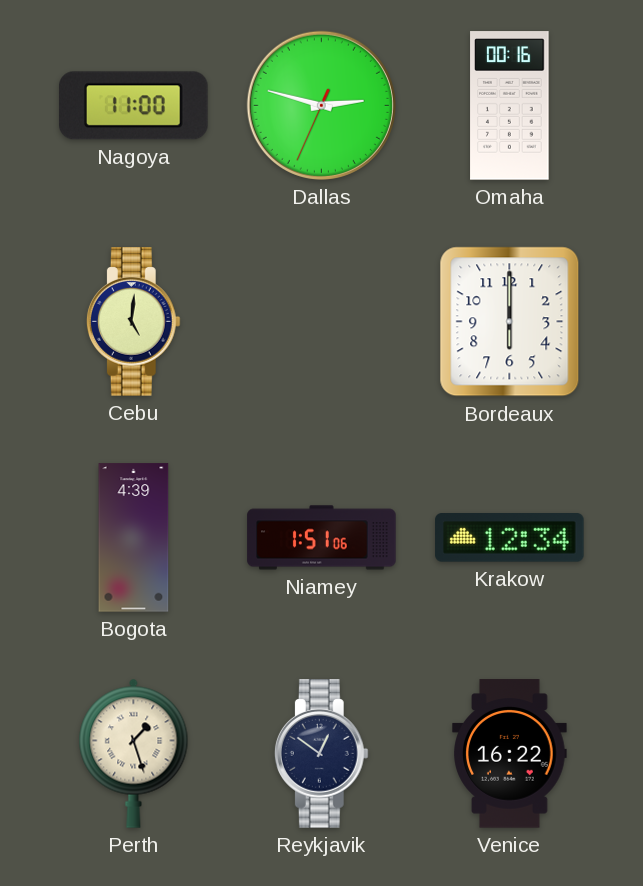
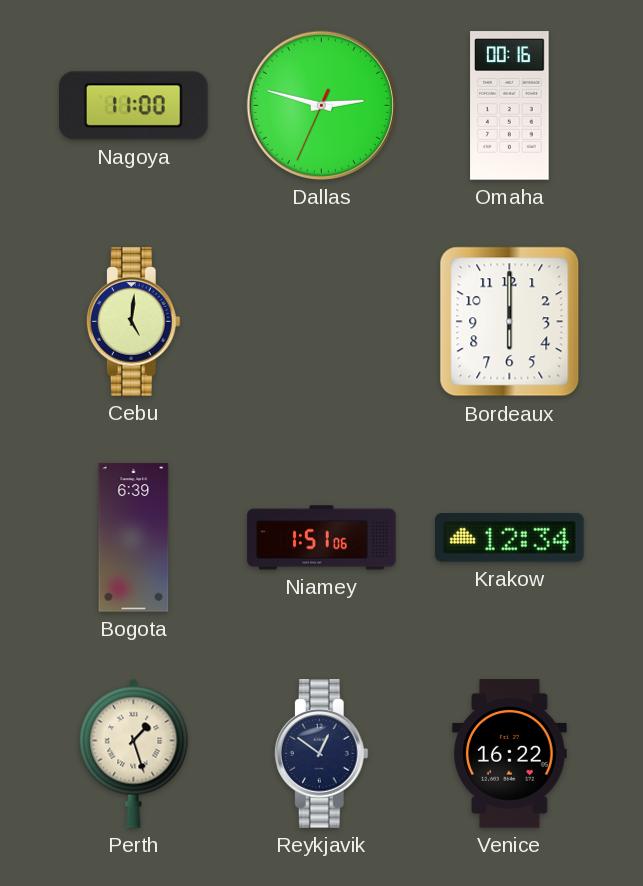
Bogota: 4:39 -> 6:39 (134, 538)
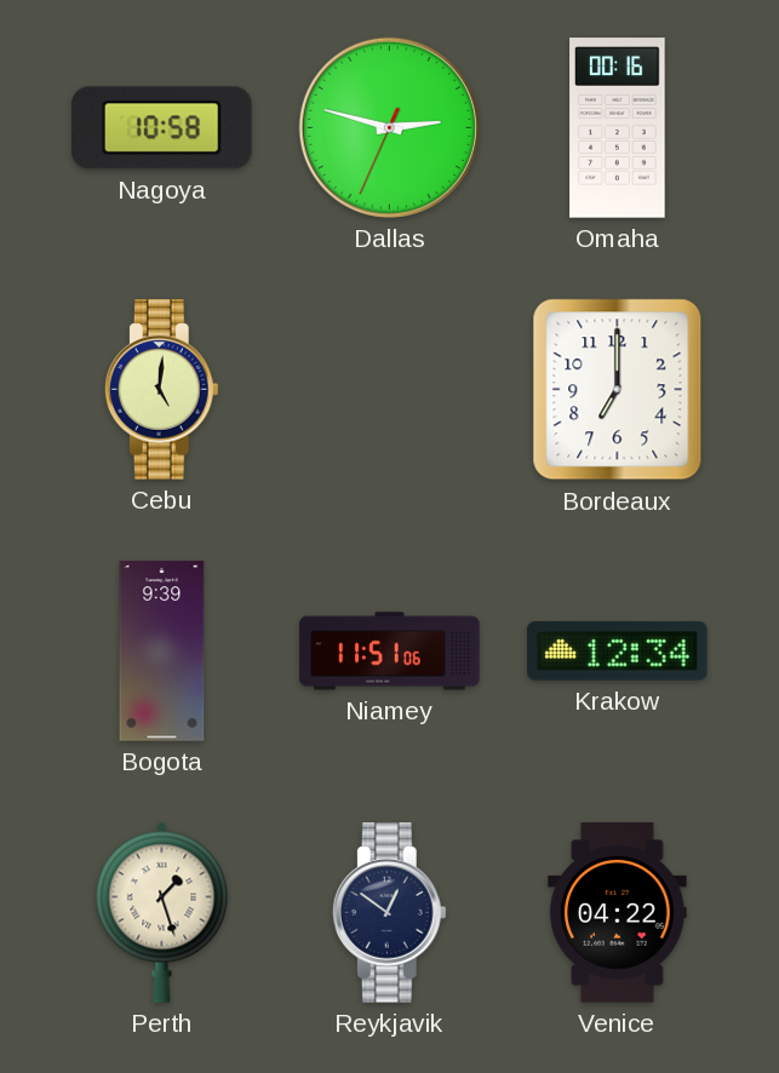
Nagoya: 11:00 -> 10:58 (162, 128)
Bordeaux: 6:00 -> 7:00 (618, 390)
Bogota: 6:39 -> 9:39 (162, 652)
Niamey: 1:51 -> 11:51 (390, 652)
Venice: 16:22 -> 04:22 (618, 913)
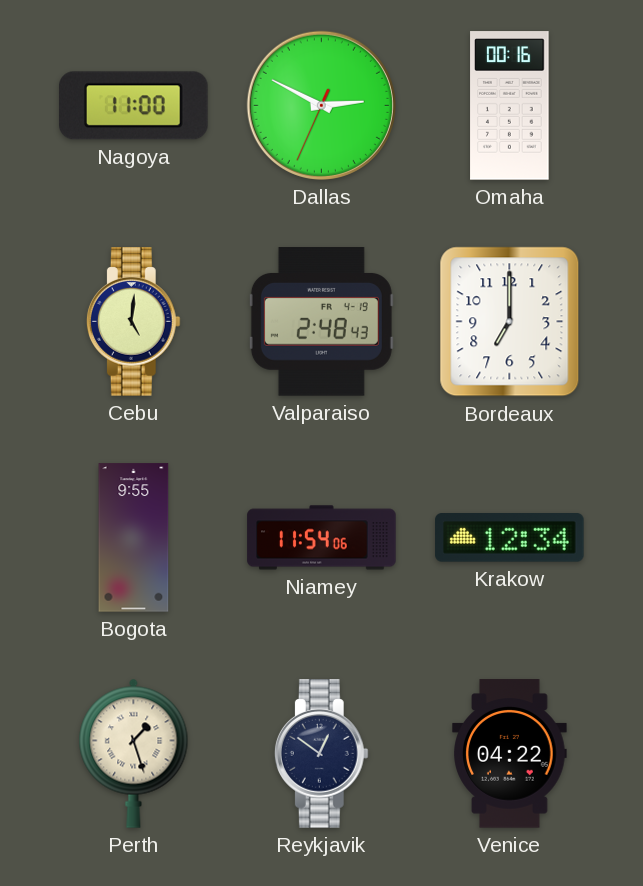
Nagoya: 10:58 -> 11:00 (134, 106)
Dallas: 2:47 -> 2:49 (321, 105)
Valparaiso: none -> 2:48 (321, 322)
Bogota: 9:39 -> 9:55 (134, 538)
Niamey: 11:51 -> 11:54 (322, 538)
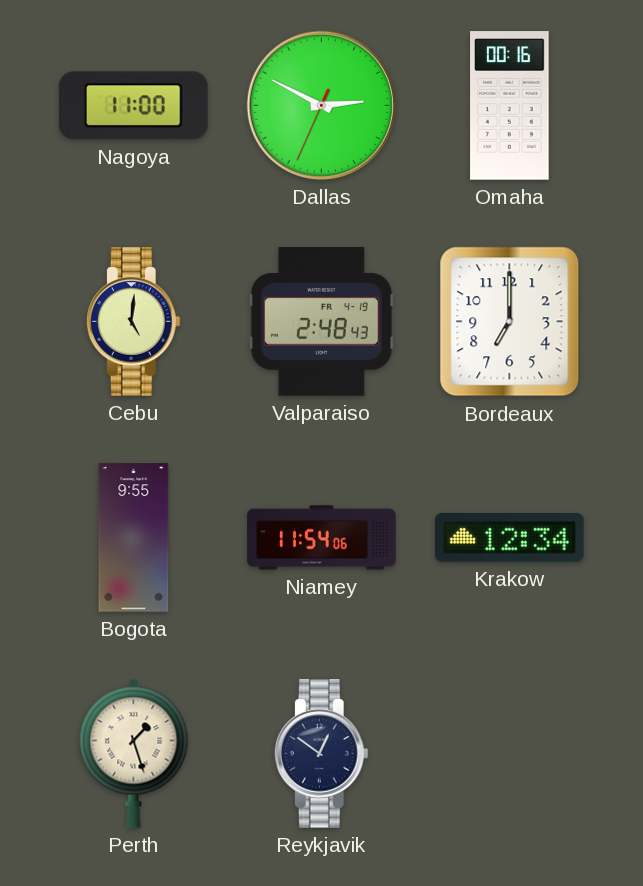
Venice: 04:22 -> none (510, 754)
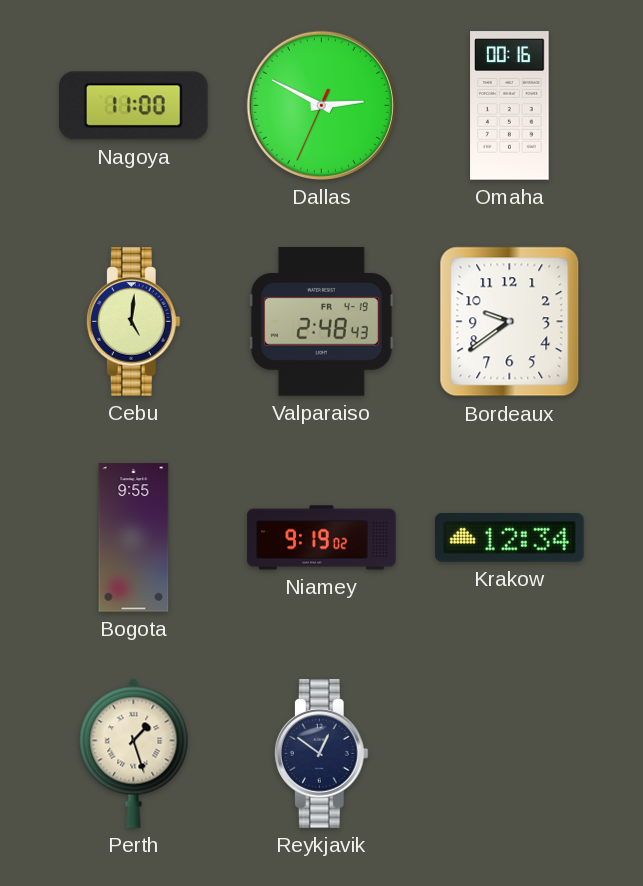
Bordeaux: 7:00 -> 9:39 (510, 322)
Niamey: 11:54 -> 9:19 (322, 538)
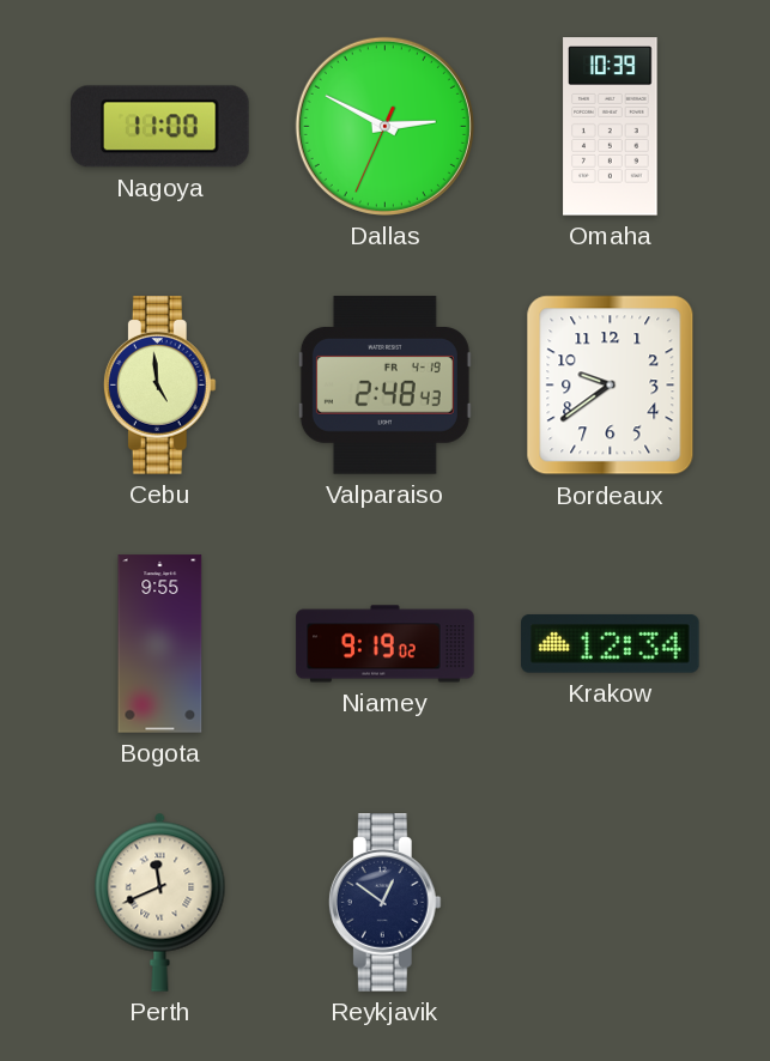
Omaha: 00:16 -> 10:39 (611, 127)
Cebu: 5:01 -> 4:59 (159, 386)
Perth: 1:27 -> 11:41 (160, 902)
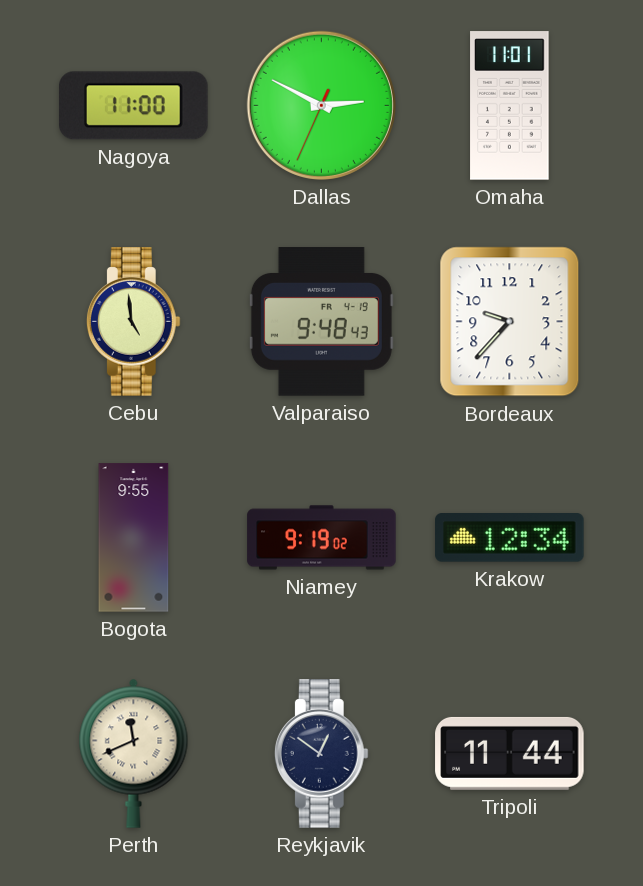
Omaha: 10:39 -> 11:01 (510, 106)
Valparaiso: 2:48 -> 9:48 (321, 322)
Bordeaux: 9:39 -> 9:37 (510, 322)
Tripoli: none -> 11:44 (510, 753)
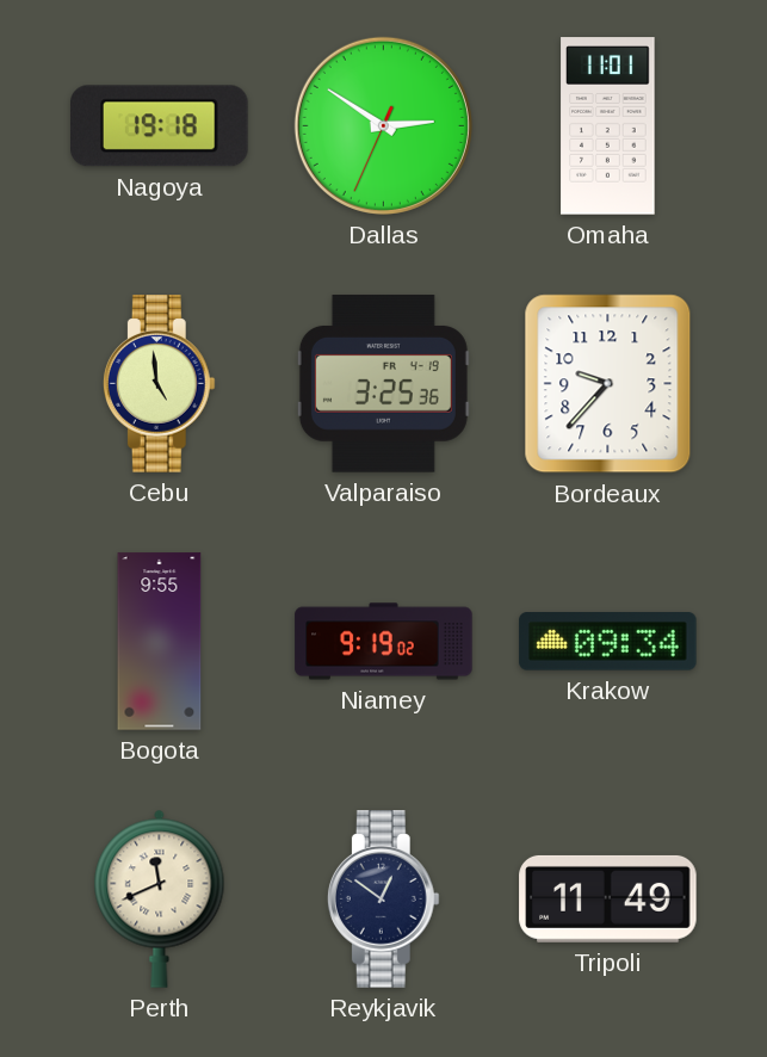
Nagoya: 11:00 -> 19:18 (160, 126)
Dallas: 2:49 -> 2:50 (383, 125)
Valparaiso: 9:48 -> 3:25 (383, 384)
Krakow: 12:34 -> 09:34 (608, 642)
Tripoli: 11:44 -> 11:49 (608, 898)
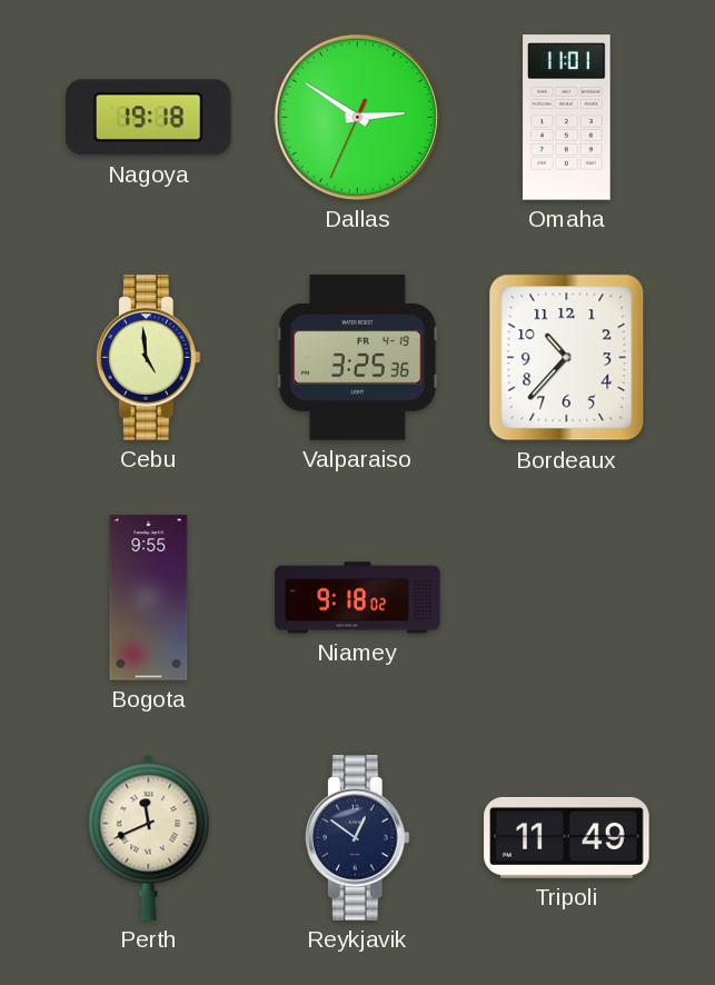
Bordeaux: 9:37 -> 10:37 (567, 358)
Niamey: 9:19 -> 9:18 (358, 598)
Krakow: 09:34 -> none (608, 642)
